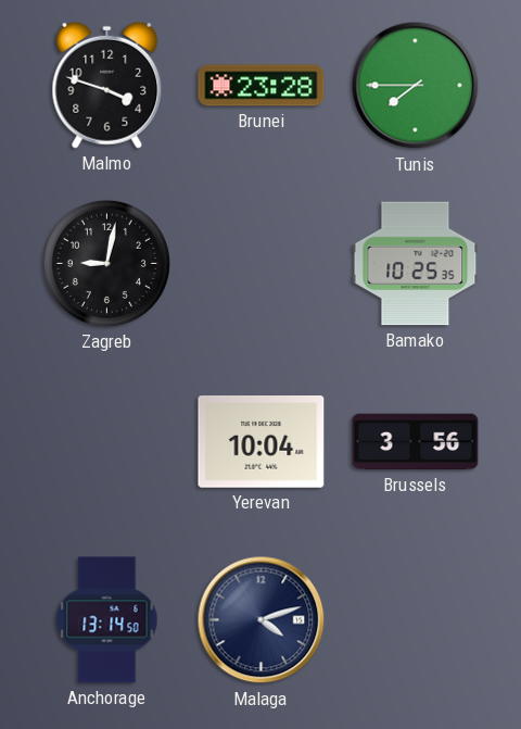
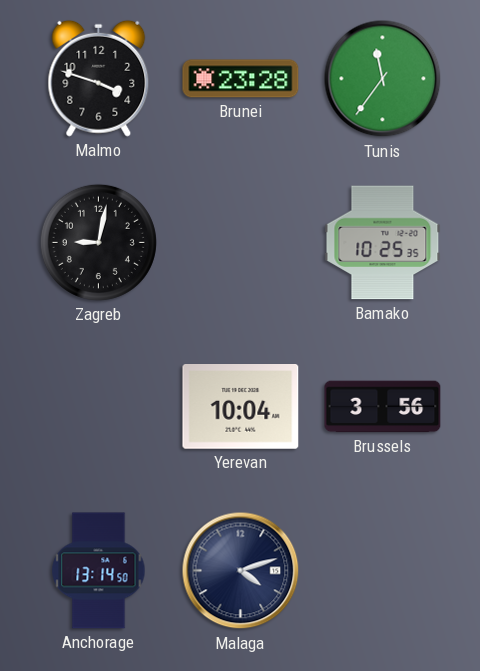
Tunis: 7:45 -> 11:36 (383, 79)
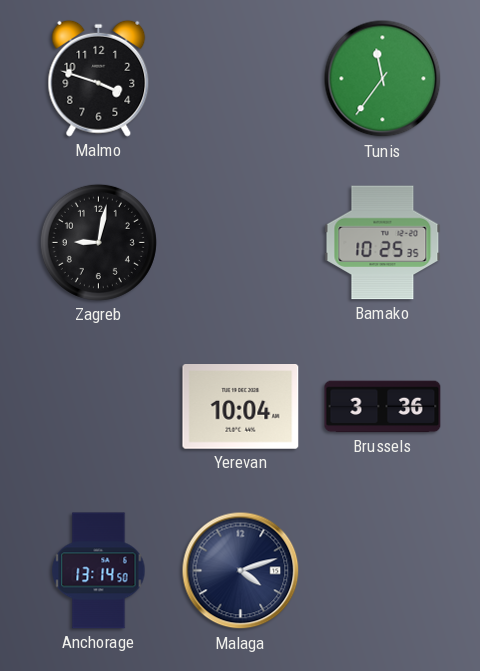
Brunei: 23:28 -> none (241, 79)
Brussels: 3:56 -> 3:36 (383, 407)
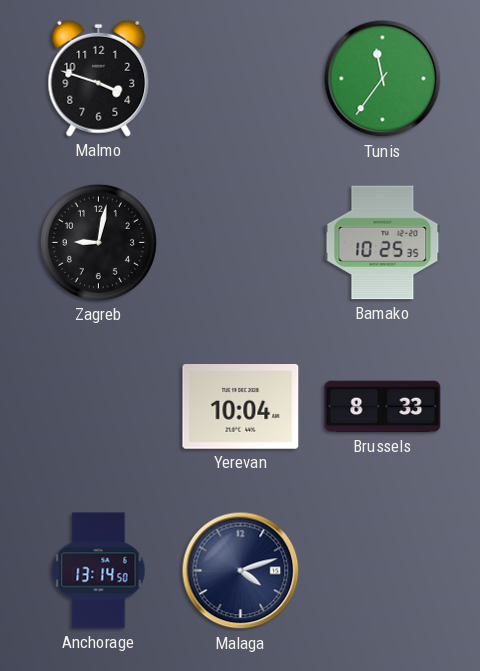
Brussels: 3:36 -> 8:33 (383, 407)
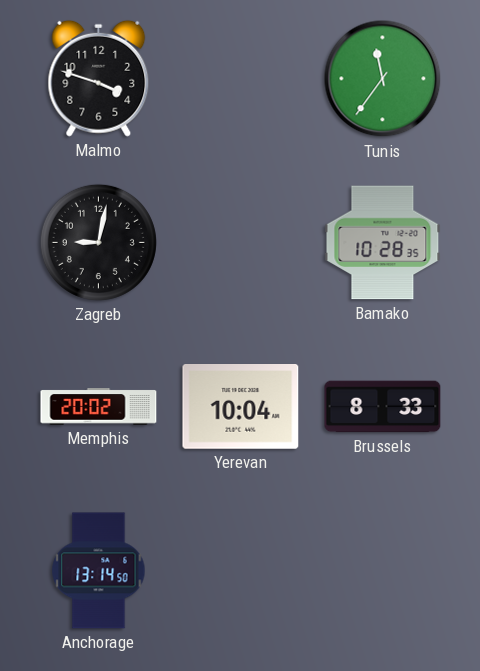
Bamako: 10:25 -> 10:28 (383, 243)
Memphis: none -> 20:02 (99, 407)
Malaga: 4:12 -> none (241, 571)
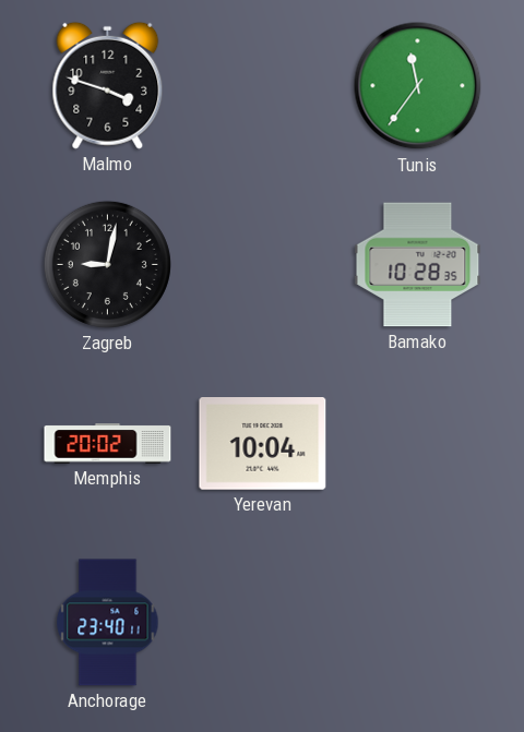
Brussels: 8:33 -> none (383, 407)
Anchorage: 13:14 -> 23:40 (108, 623)
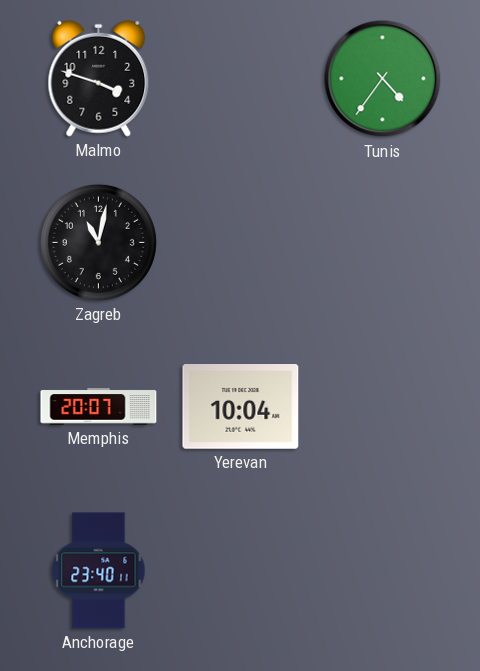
Tunis: 11:36 -> 4:36 (383, 79)
Zagreb: 9:02 -> 11:02 (98, 242)
Bamako: 10:28 -> none (418, 265)
Memphis: 20:02 -> 20:07 (99, 407)
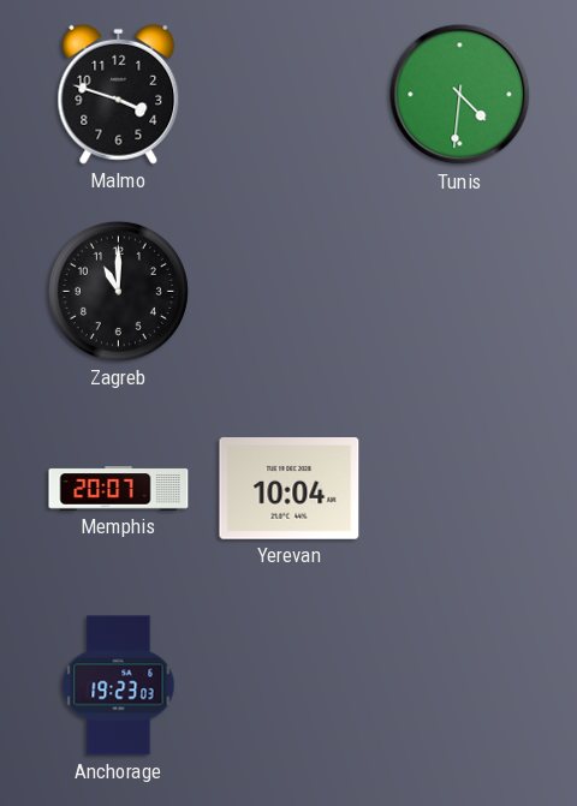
Tunis: 4:36 -> 4:31 (460, 95)
Zagreb: 11:02 -> 11:00 (118, 291)
Anchorage: 23:40 -> 19:23 (119, 686)
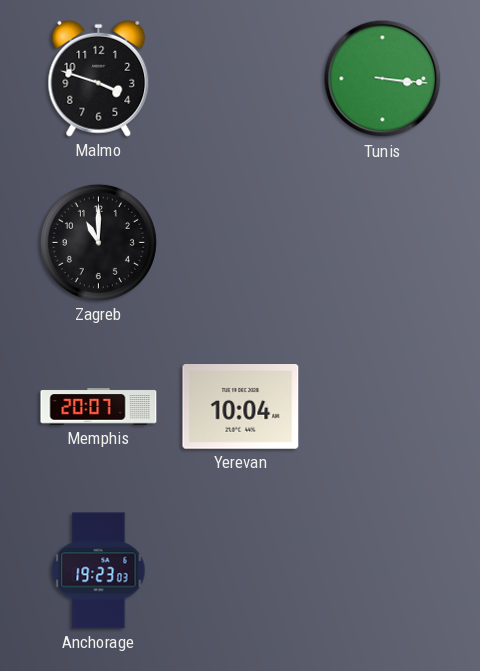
Tunis: 4:31 -> 3:16 (383, 79)
